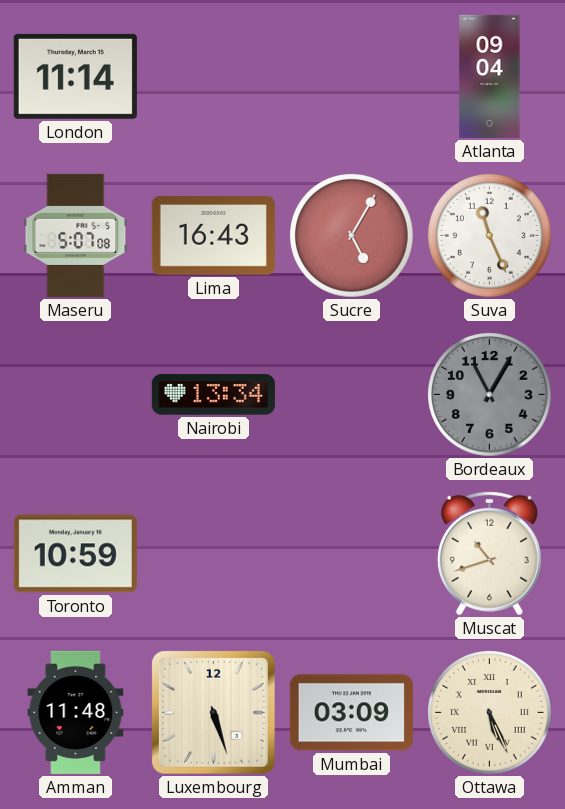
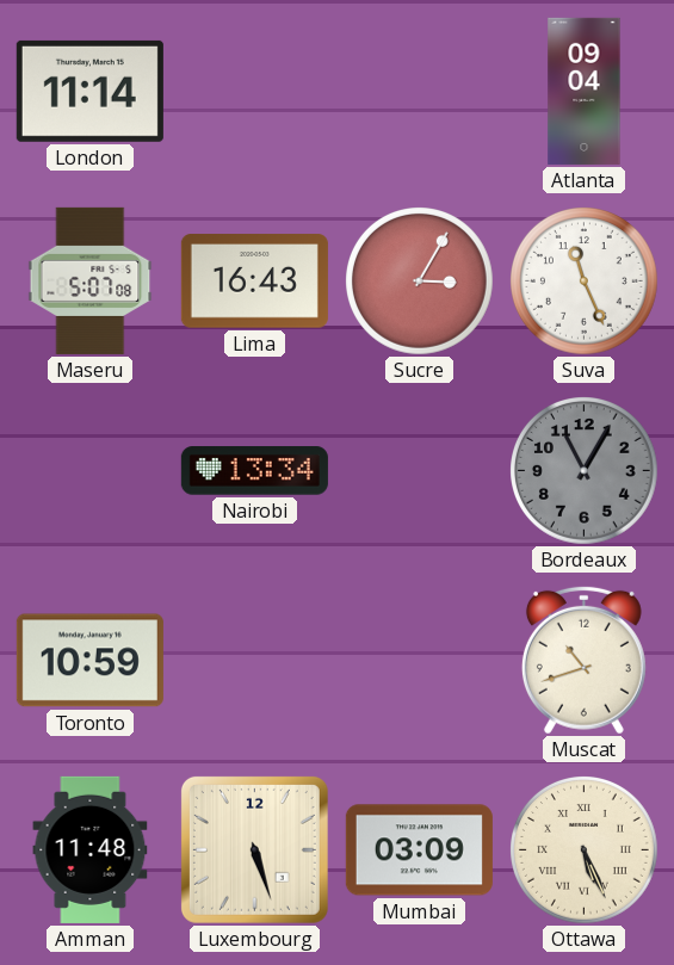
Sucre: 5:05 -> 3:05 (420, 282)
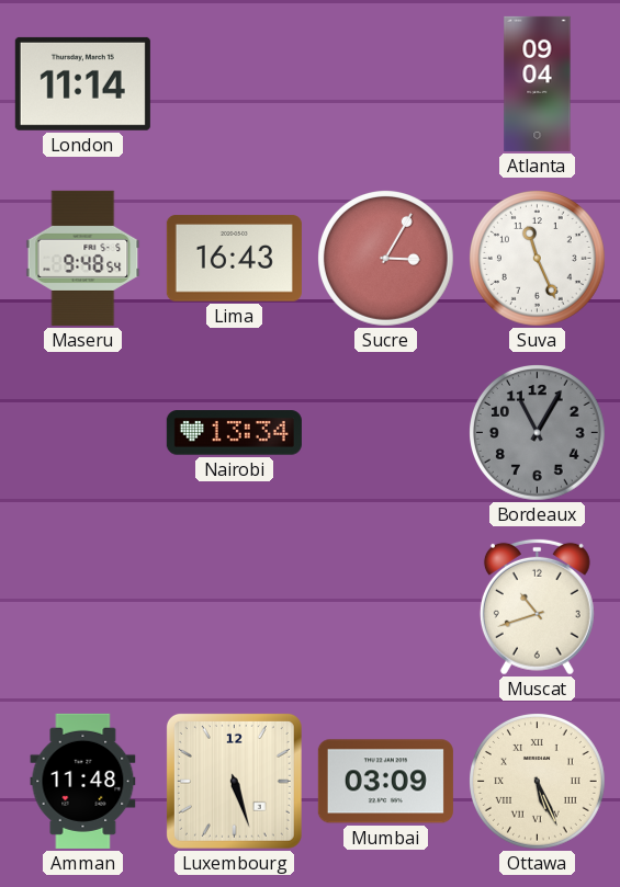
Maseru: 5:07 -> 9:48 (83, 258)
Toronto: 10:59 -> none (89, 661)
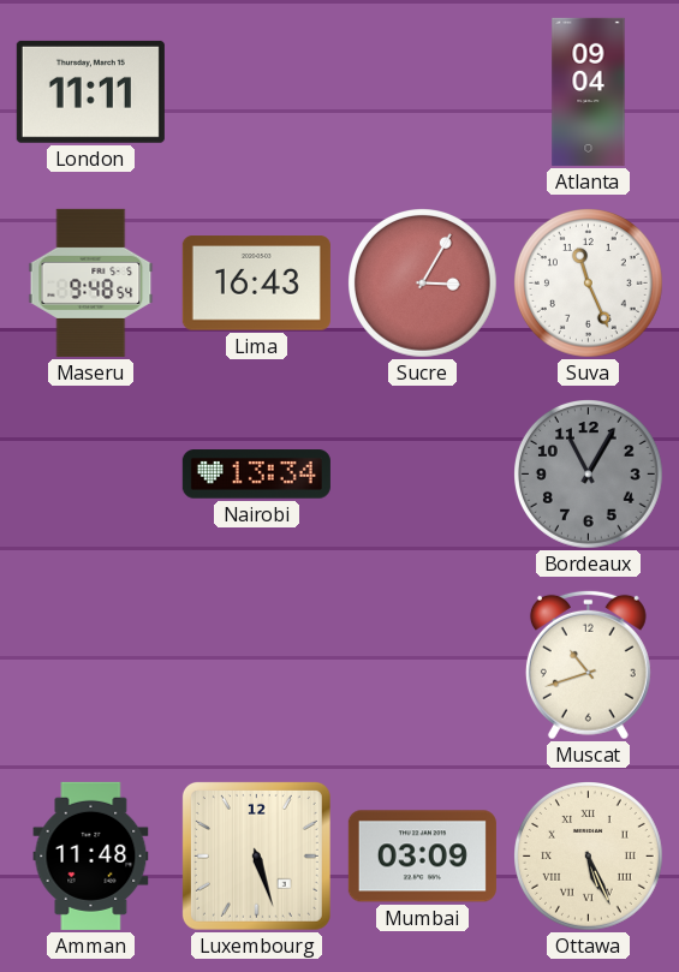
London: 11:14 -> 11:11 (90, 91)
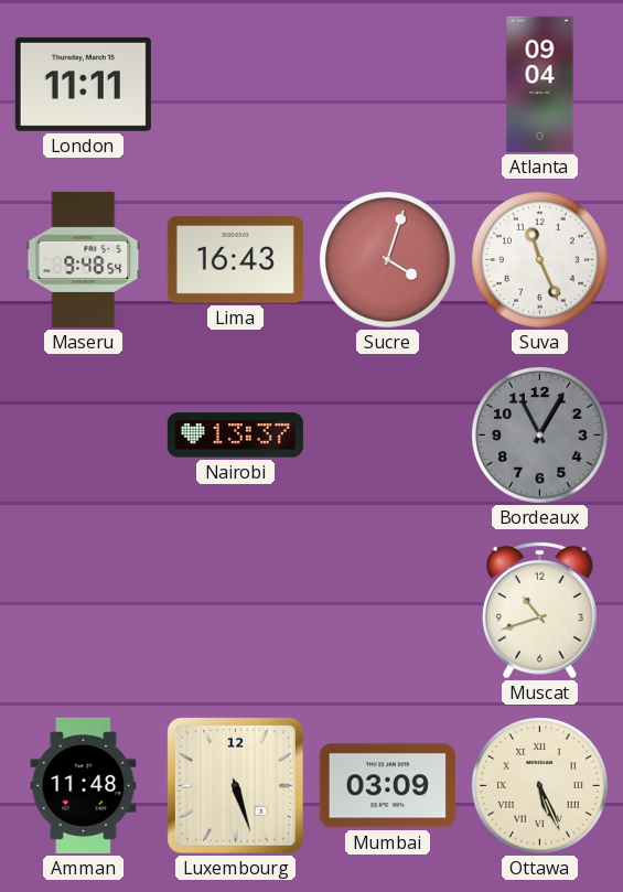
Sucre: 3:05 -> 4:03 (388, 260)
Nairobi: 13:34 -> 13:37 (235, 436)
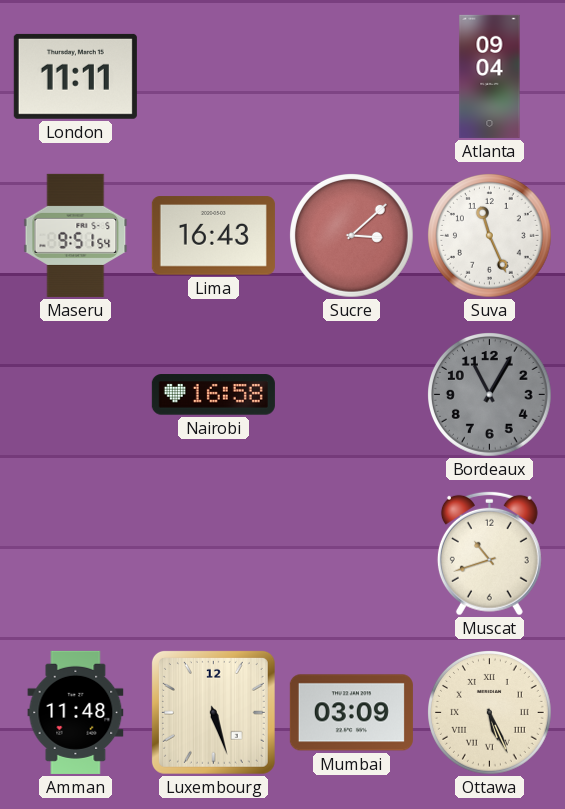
Maseru: 9:48 -> 9:51 (76, 235)
Sucre: 4:03 -> 3:08 (352, 236)
Nairobi: 13:37 -> 16:58 (213, 395)
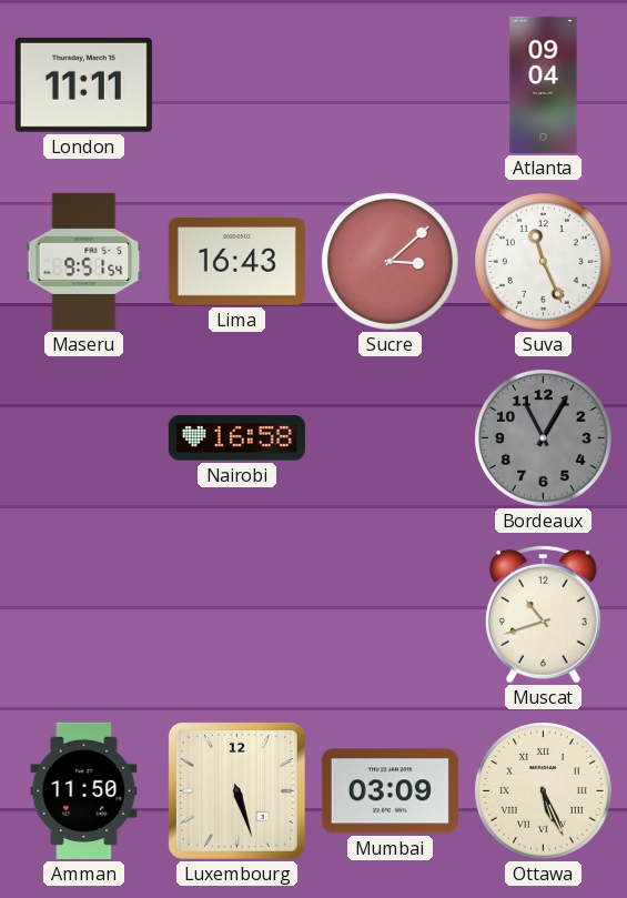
Amman: 11:48 -> 11:50 (84, 790)
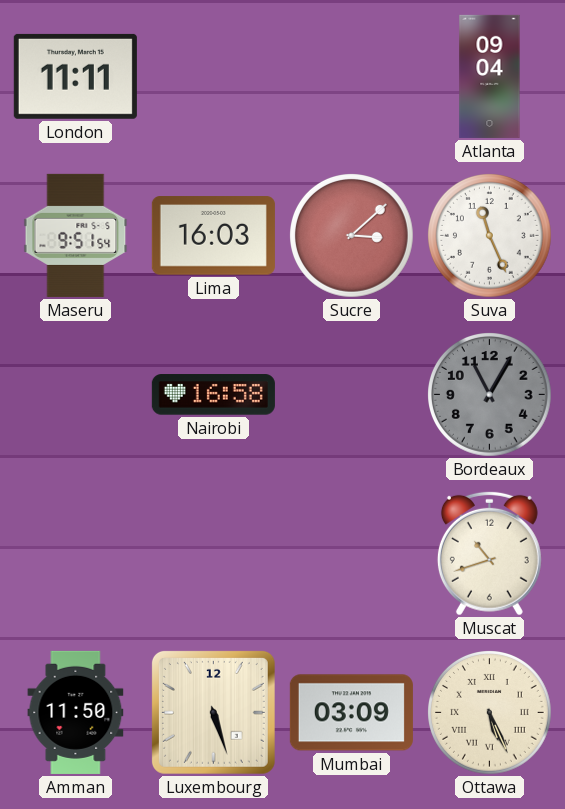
Lima: 16:43 -> 16:03 (213, 236)
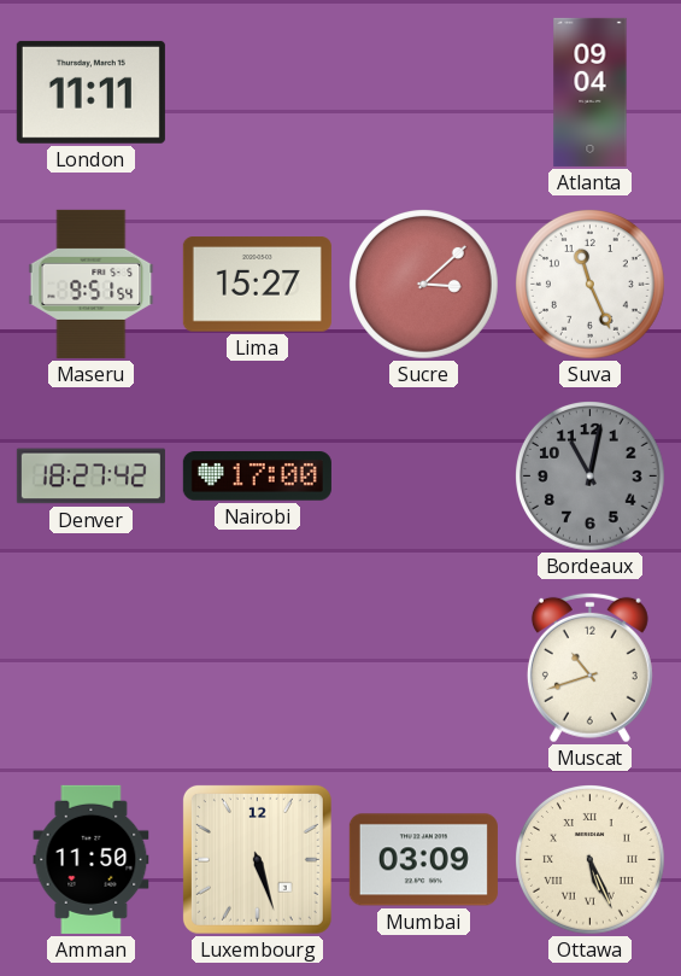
Lima: 16:03 -> 15:27 (257, 285)
Denver: none -> 18:27 (90, 477)
Nairobi: 16:58 -> 17:00 (257, 477)
Bordeaux: 11:05 -> 11:02 (591, 477)
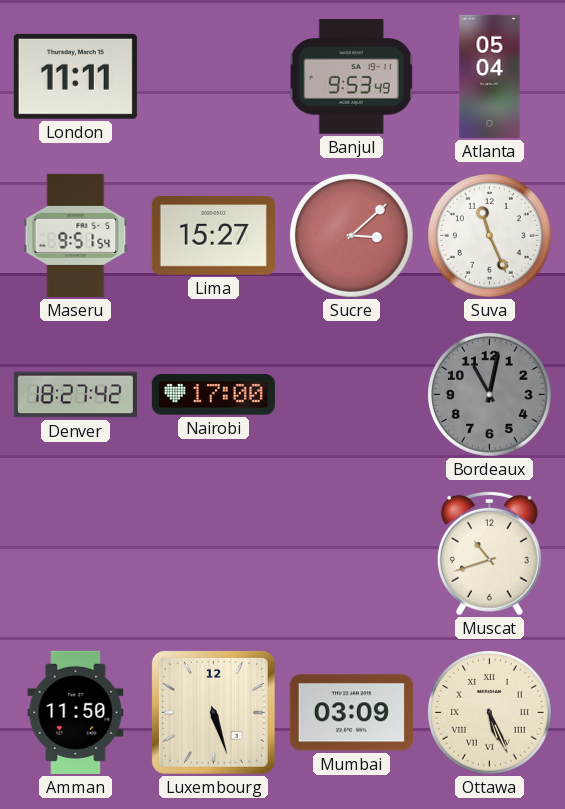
Banjul: none -> 9:53 (352, 77)
Atlanta: 09:04 -> 05:04 (490, 76)
